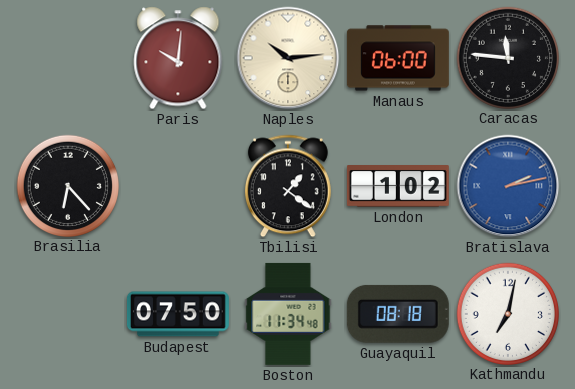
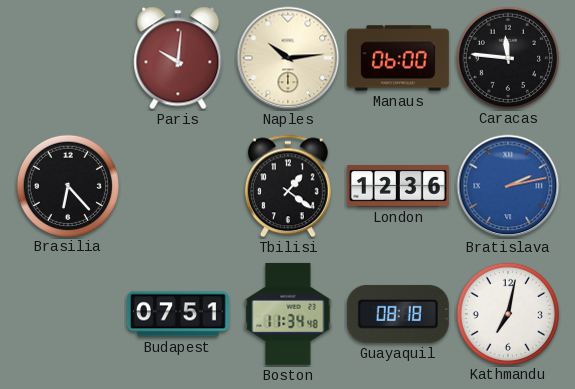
London: 1:02 -> 12:36 (398, 187)
Budapest: 07:50 -> 07:51 (178, 314)
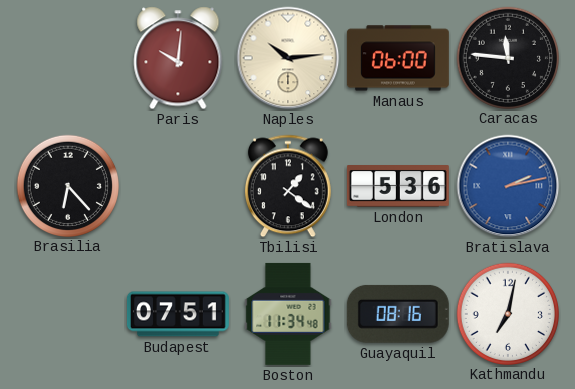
London: 12:36 -> 5:36 (398, 187)
Guayaquil: 08:18 -> 08:16 (398, 314)
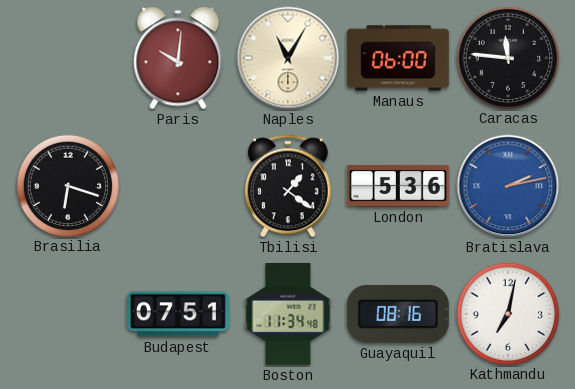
Naples: 10:14 -> 11:05 (288, 58)
Brasilia: 6:23 -> 6:18 (67, 185)
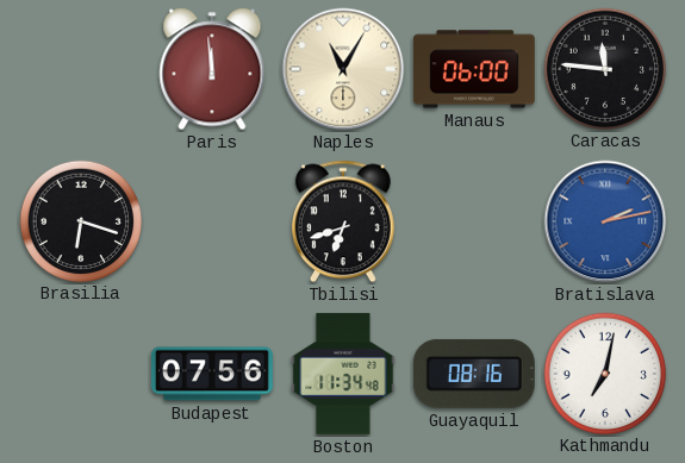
Paris: 10:01 -> 11:59 (212, 69)
Tbilisi: 1:21 -> 6:42 (343, 221)
London: 5:36 -> none (398, 187)
Budapest: 07:51 -> 07:56 (212, 374)
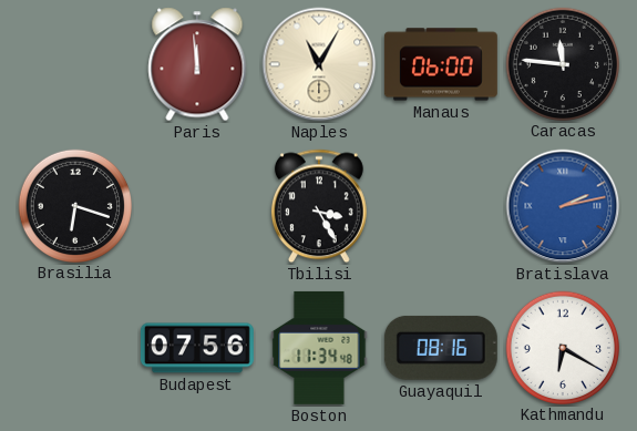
Tbilisi: 6:42 -> 3:25 (319, 206)
Kathmandu: 7:02 -> 6:20 (562, 347)
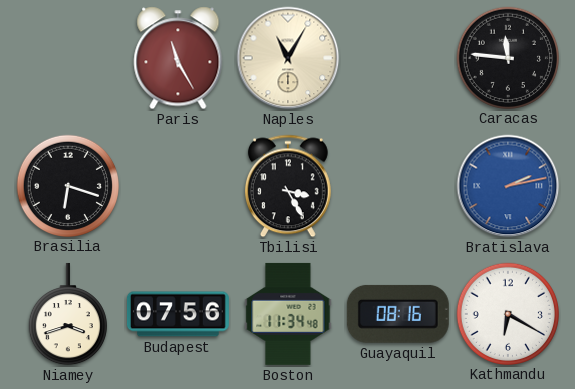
Paris: 11:59 -> 11:25 (178, 58)
Manaus: 06:00 -> none (441, 64)
Niamey: none -> 3:42 (68, 314)
